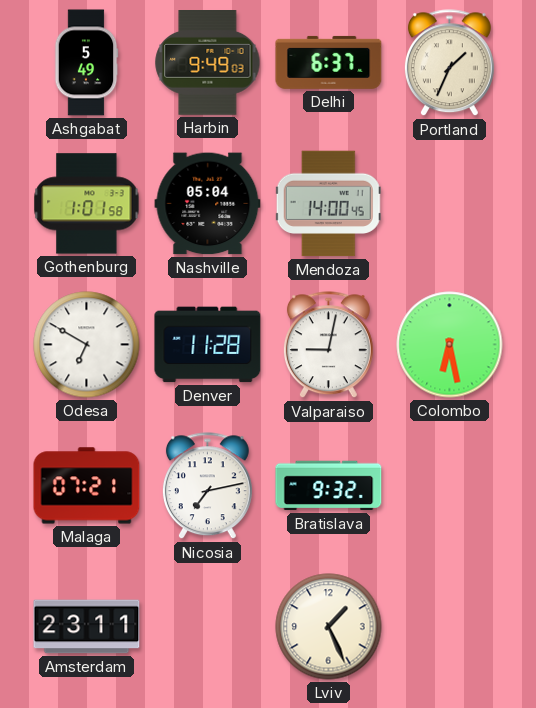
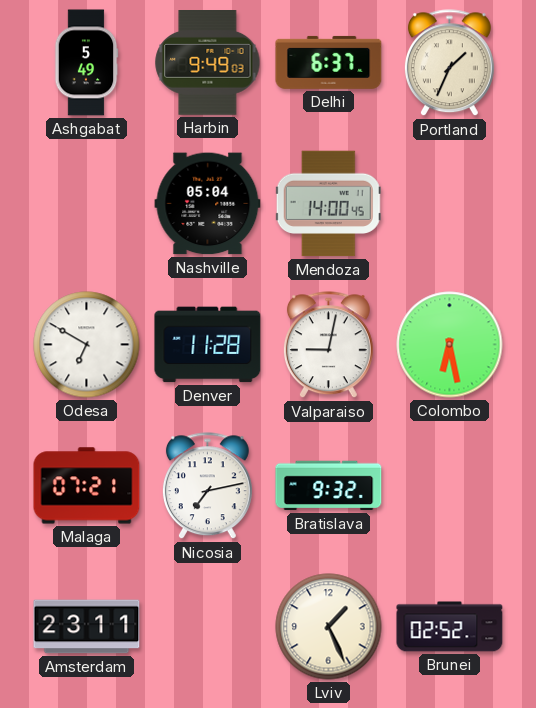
Gothenburg: 1:01 -> none (87, 204)
Brunei: none -> 02:52 (450, 627)
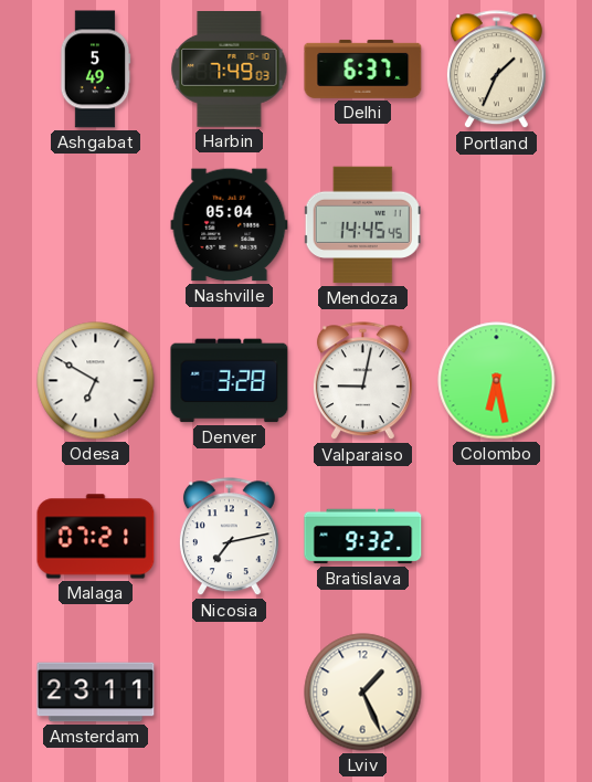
Harbin: 9:49 -> 7:49 (230, 70)
Mendoza: 14:00 -> 14:45 (362, 225)
Denver: 11:28 -> 3:28 (230, 381)
Brunei: 02:52 -> none (450, 627)
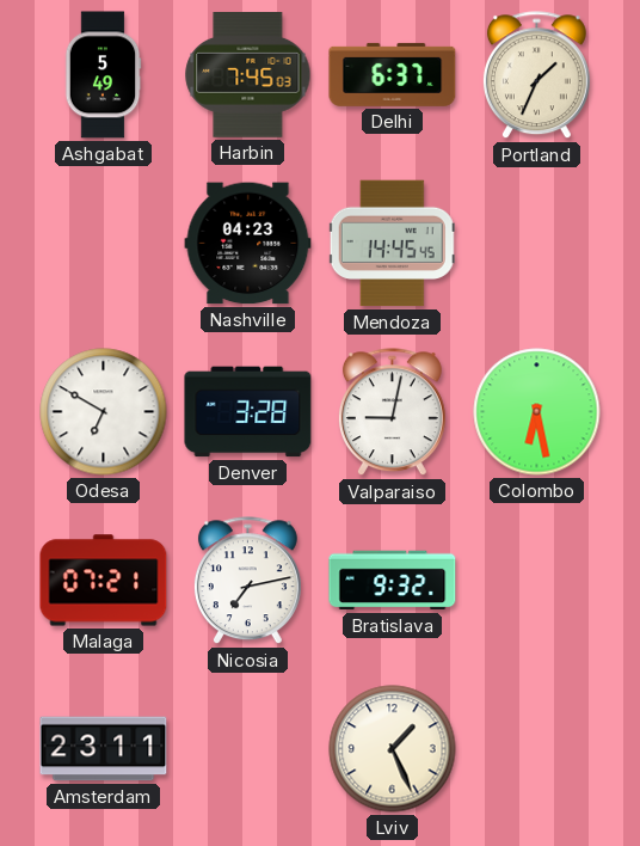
Harbin: 7:49 -> 7:45 (248, 75)
Nashville: 05:04 -> 04:23 (248, 244)
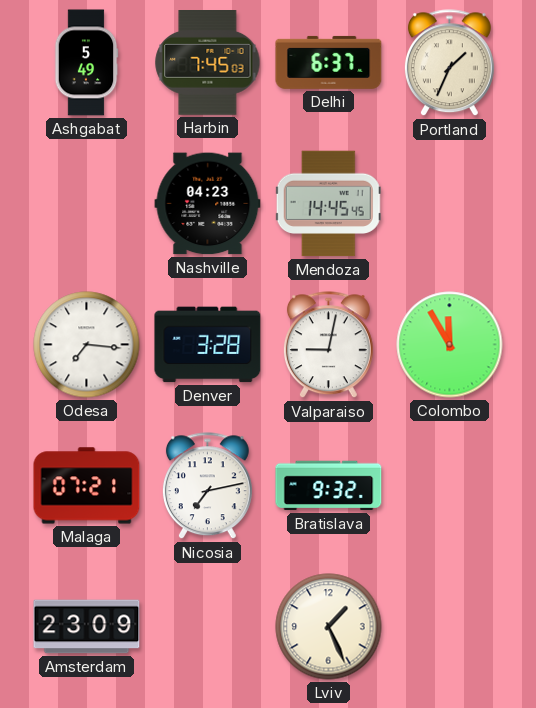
Odesa: 6:50 -> 7:16 (87, 345)
Colombo: 6:28 -> 11:55 (450, 345)
Amsterdam: 23:11 -> 23:09 (87, 627)
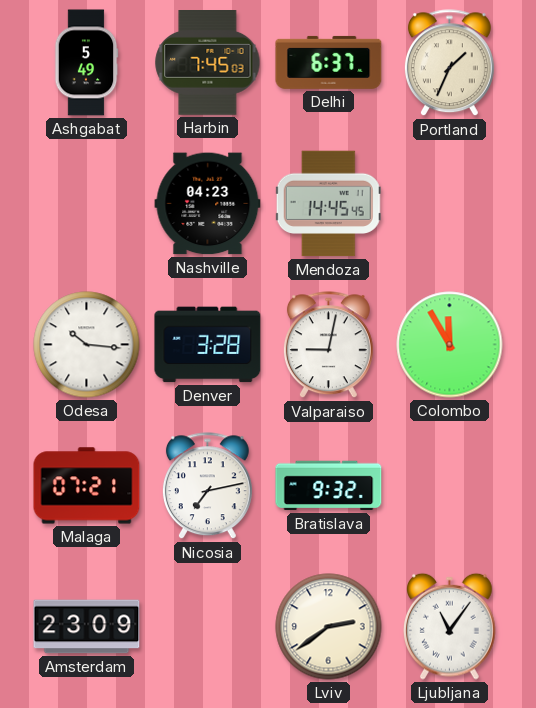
Odesa: 7:16 -> 10:16 (87, 345)
Lviv: 1:26 -> 2:39 (329, 627)
Ljubljana: none -> 11:06 (450, 626)
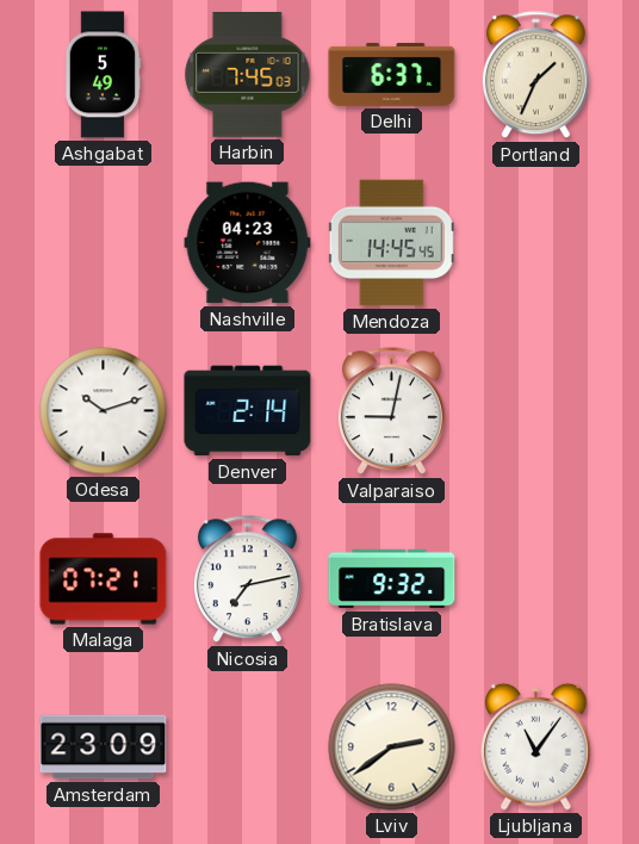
Odesa: 10:16 -> 10:12 (104, 411)
Denver: 3:28 -> 2:14 (248, 411)
Colombo: 11:55 -> none (450, 345)
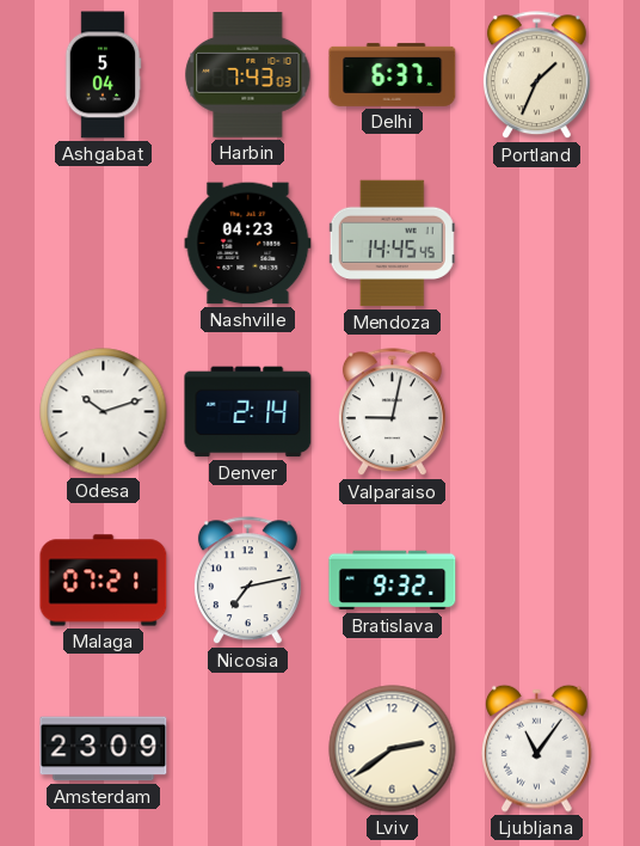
Ashgabat: 5:49 -> 5:04 (103, 75)
Harbin: 7:45 -> 7:43 (248, 75)
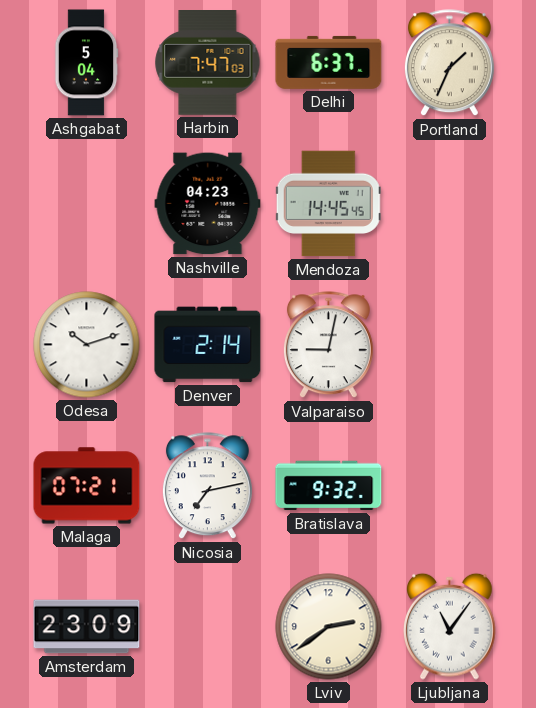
Harbin: 7:43 -> 7:47 (208, 63)
